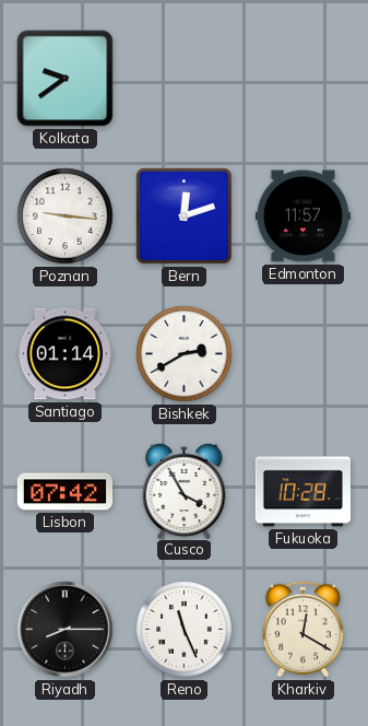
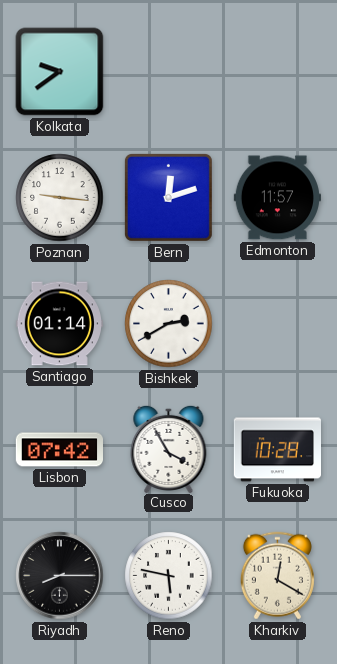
Reno: 11:26 -> 5:47 (169, 576)
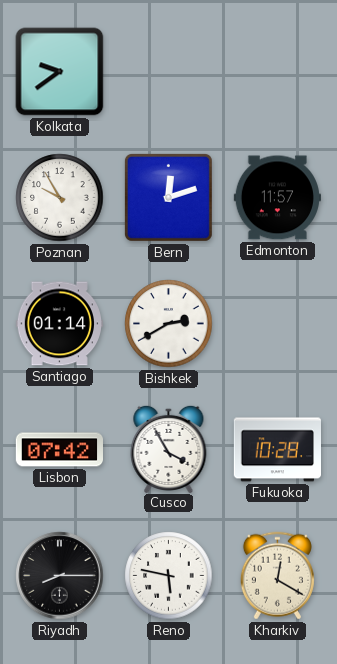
Poznan: 9:16 -> 9:55 (60, 198)
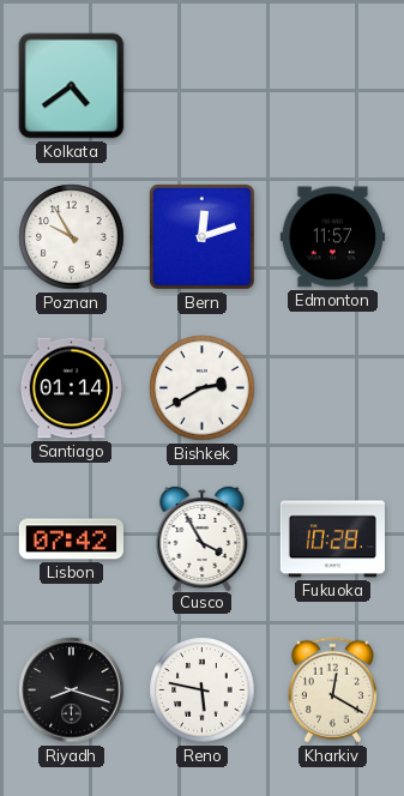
Kolkata: 9:39 -> 4:39 (72, 86)
Riyadh: 8:15 -> 8:18 (72, 691)
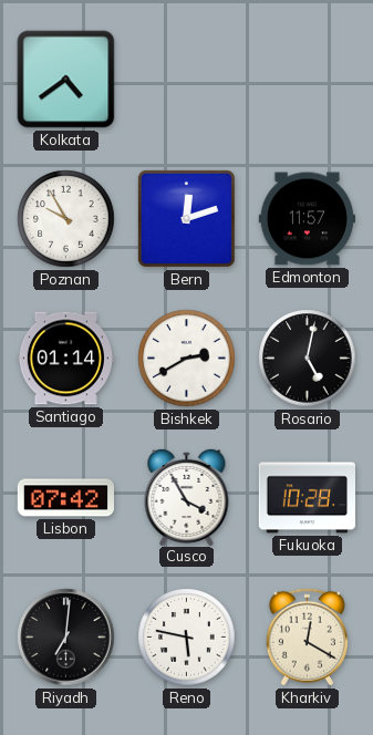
Rosario: none -> 5:02 (308, 359)
Riyadh: 8:18 -> 7:01 (66, 638)
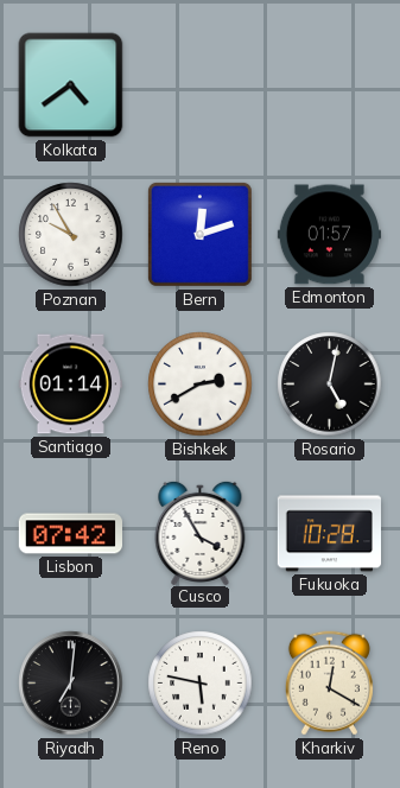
Edmonton: 11:57 -> 01:57 (329, 235)
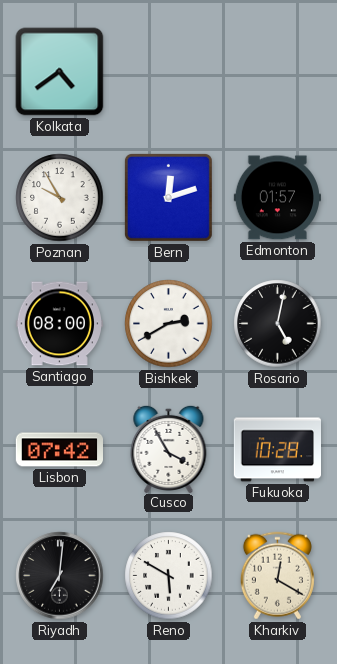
Santiago: 01:14 -> 08:00 (59, 324)
Reno: 5:47 -> 5:50 (169, 576)
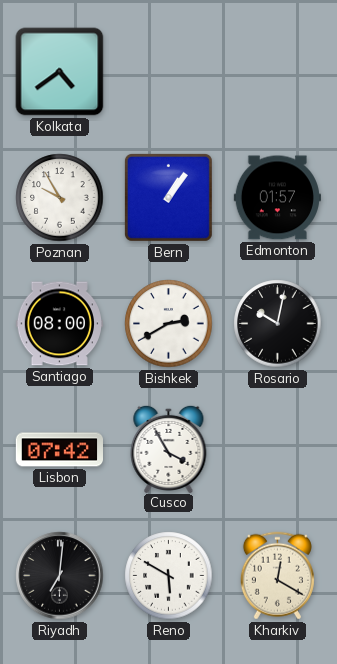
Bern: 12:12 -> 1:06 (168, 197)
Rosario: 5:02 -> 10:02 (278, 324)
Fukuoka: 10:28 -> none (277, 450)
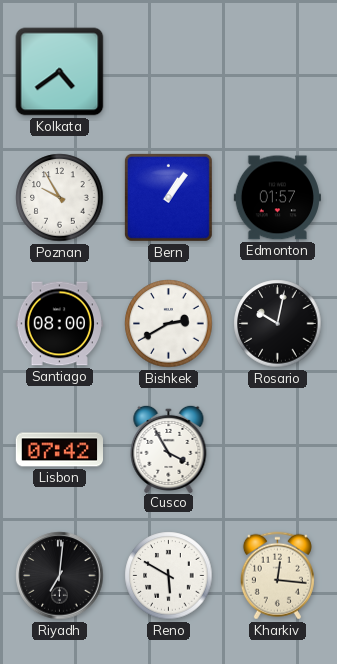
Kharkiv: 12:20 -> 12:16 (277, 576)
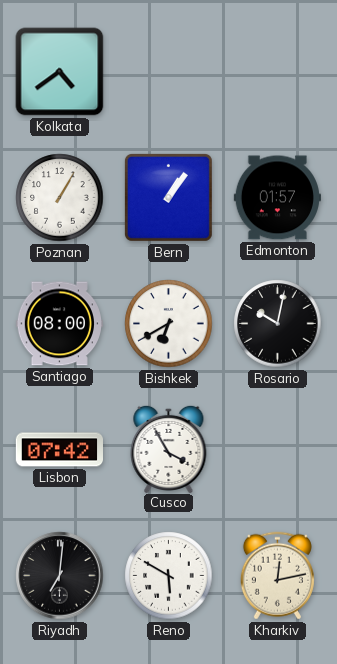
Poznan: 9:55 -> 1:05 (60, 198)
Bishkek: 2:40 -> 6:40 (169, 324)
Kharkiv: 12:16 -> 12:13 (277, 576)
